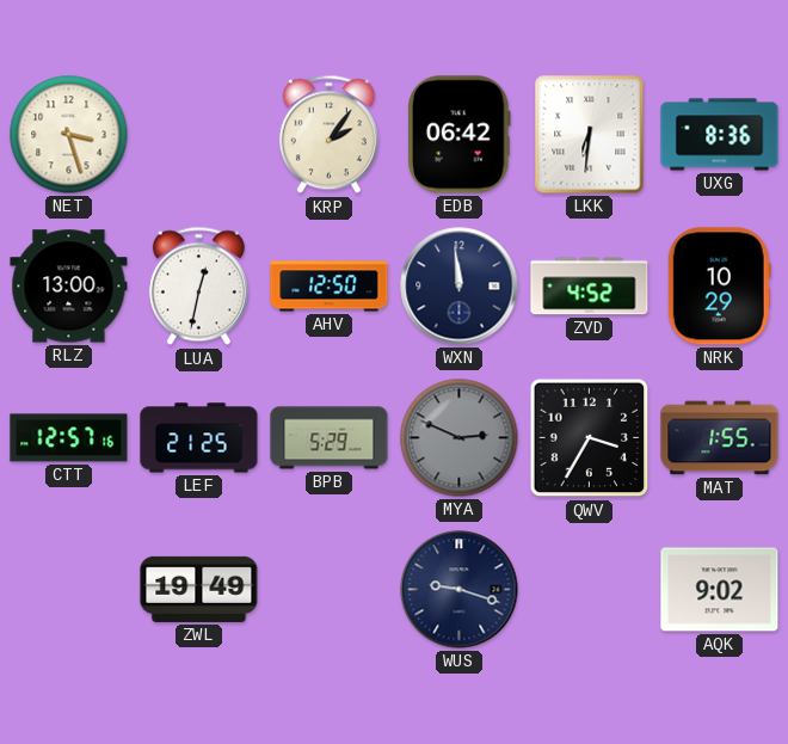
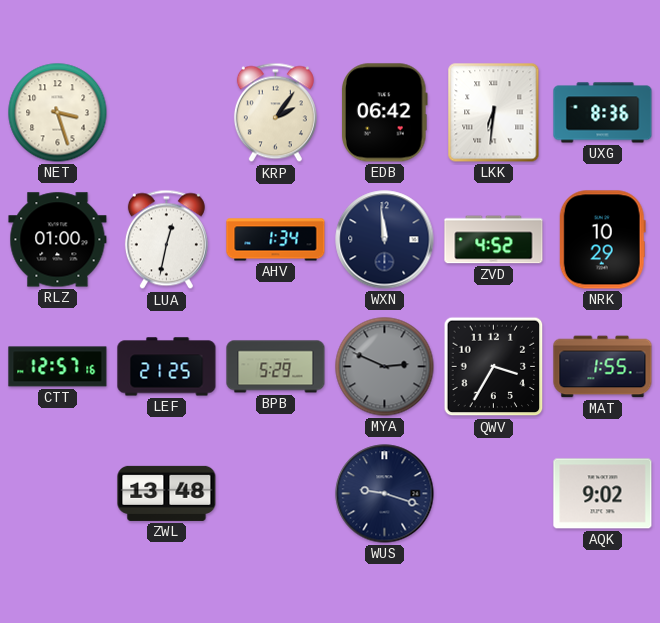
RLZ: 13:00 -> 01:00 (58, 240)
AHV: 12:50 -> 1:34 (276, 240)
ZWL: 19:49 -> 13:48 (167, 493)
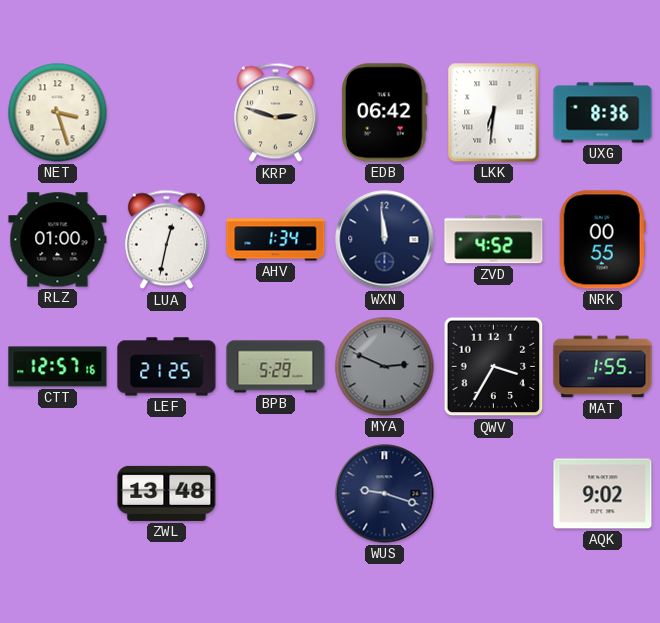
KRP: 2:06 -> 2:48 (275, 113)
NRK: 10:29 -> 00:55 (602, 240)
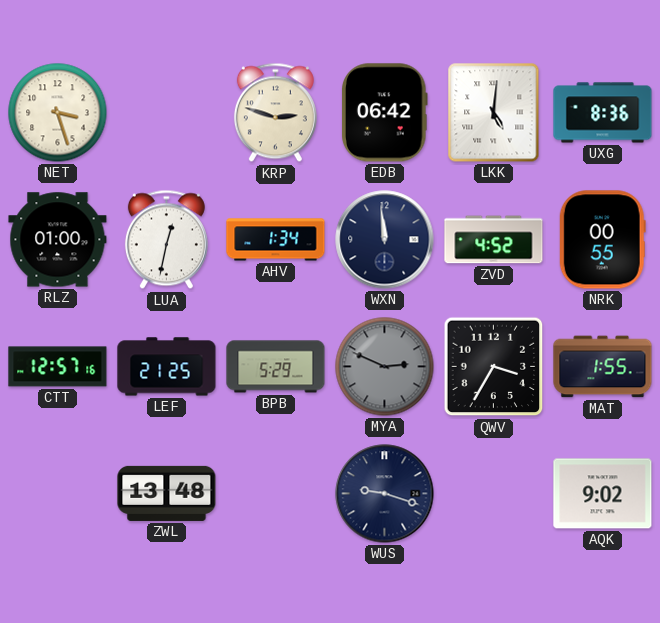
LKK: 6:31 -> 5:01 (494, 113)
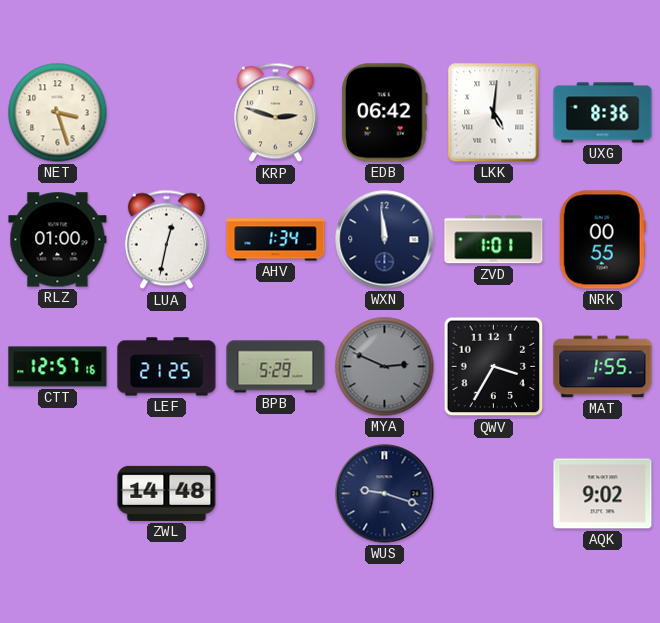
ZVD: 4:52 -> 1:01 (494, 240)
ZWL: 13:48 -> 14:48 (167, 493)
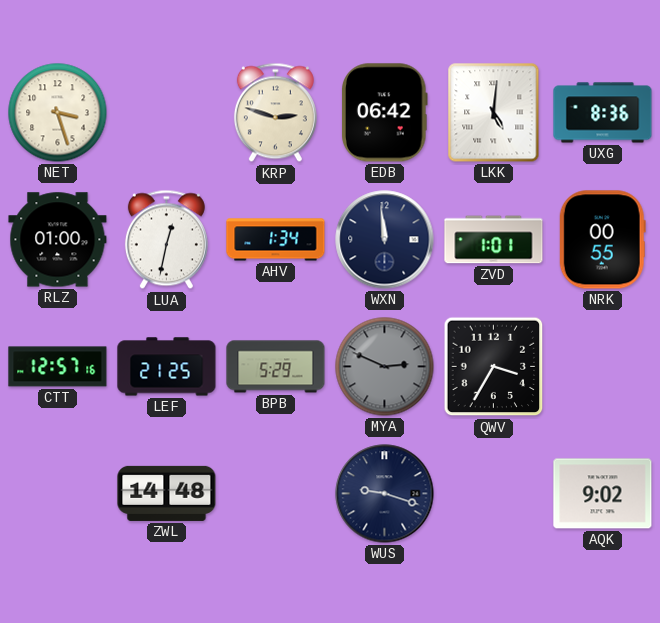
MAT: 1:55 -> none (603, 367)
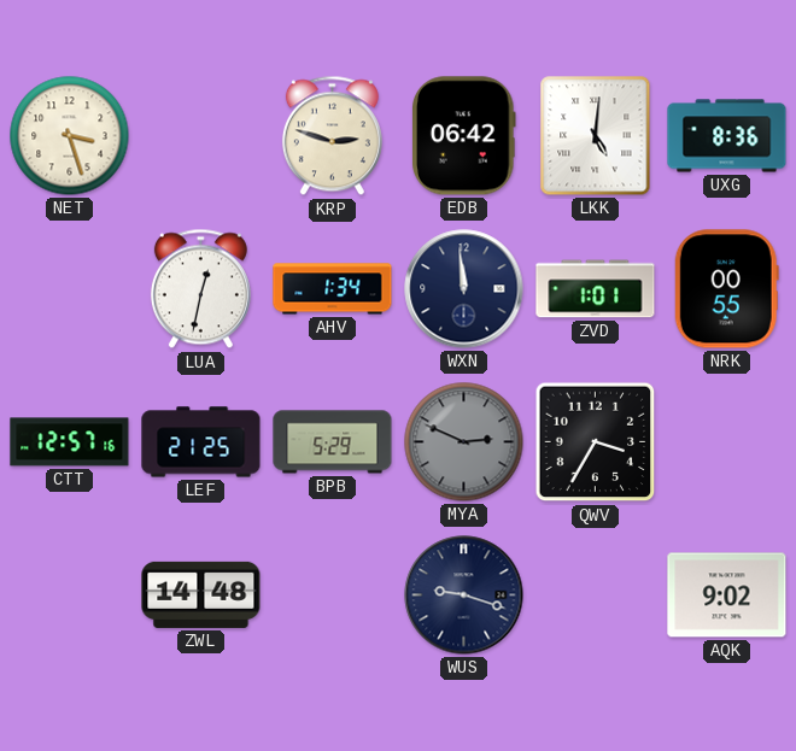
RLZ: 01:00 -> none (58, 240)
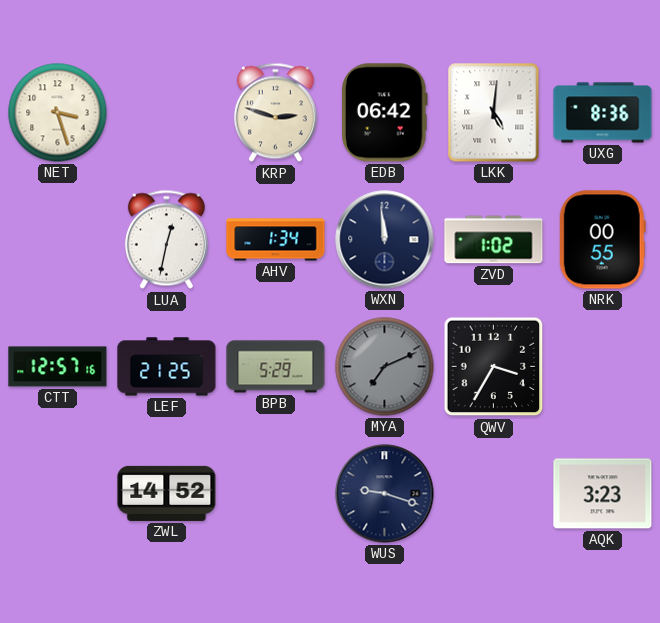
ZVD: 1:01 -> 1:02 (494, 240)
MYA: 2:49 -> 7:11 (385, 367)
ZWL: 14:48 -> 14:52 (167, 493)
AQK: 9:02 -> 3:23 (603, 494)
